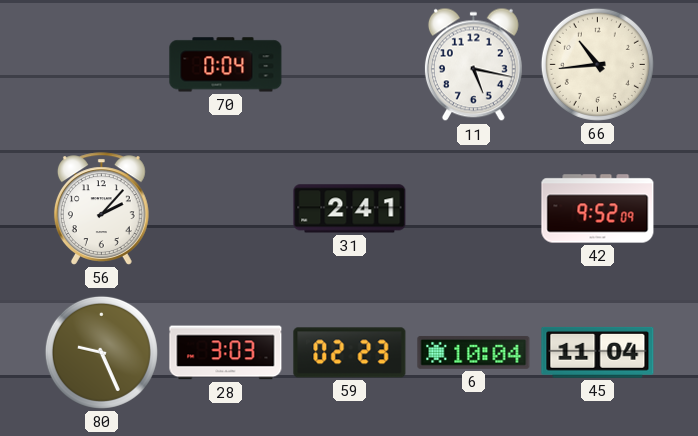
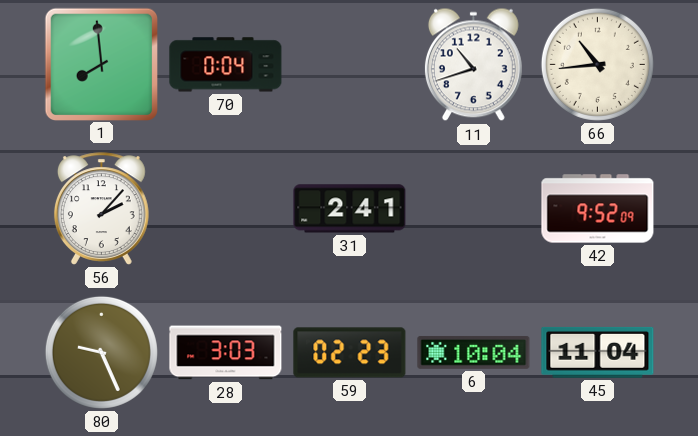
1: none -> 7:59 (101, 64)
11: 5:17 -> 10:42 (473, 65)
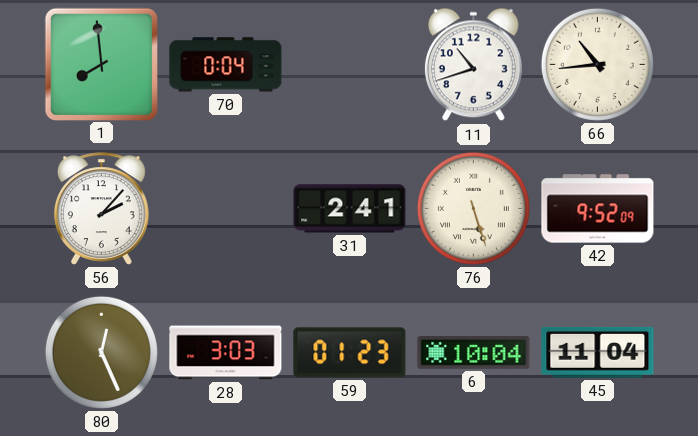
76: none -> 5:27 (473, 208)
80: 9:26 -> 12:26 (101, 352)
59: 02:23 -> 01:23 (350, 353)
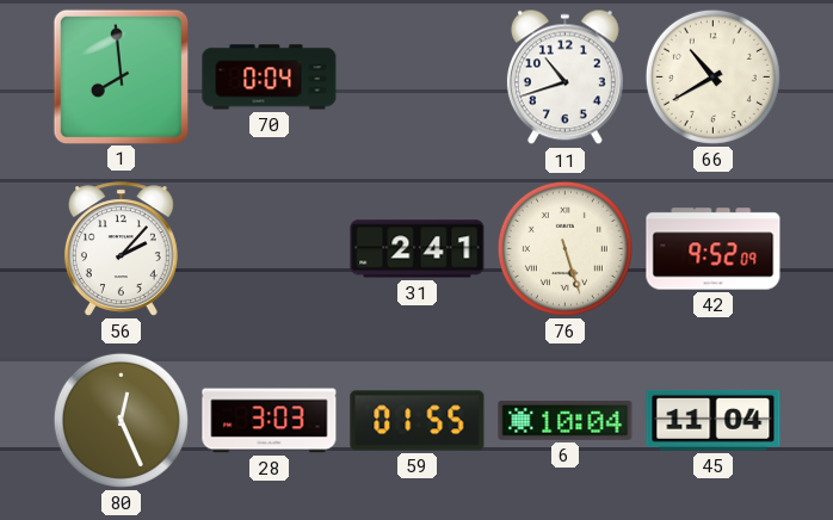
66: 10:44 -> 10:40 (712, 76)
59: 01:23 -> 01:55 (418, 421)
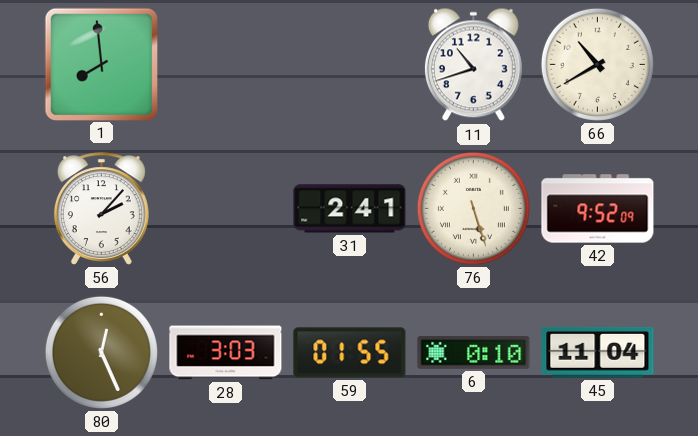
70: 0:04 -> none (270, 78)
6: 10:04 -> 0:10 (474, 352)
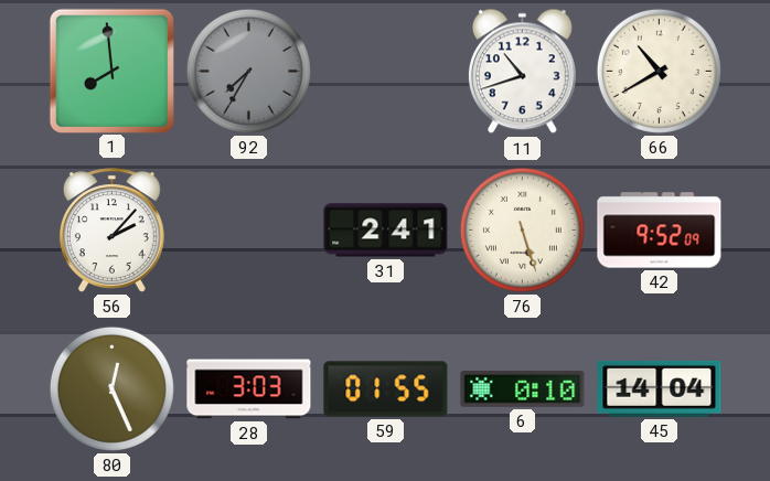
92: none -> 7:35 (248, 71)
45: 11:04 -> 14:04 (660, 388)
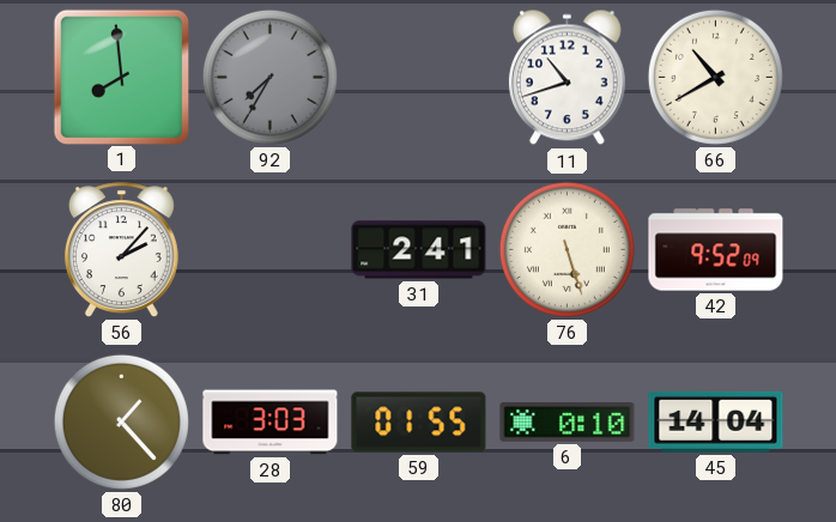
80: 12:26 -> 1:23 (121, 421)
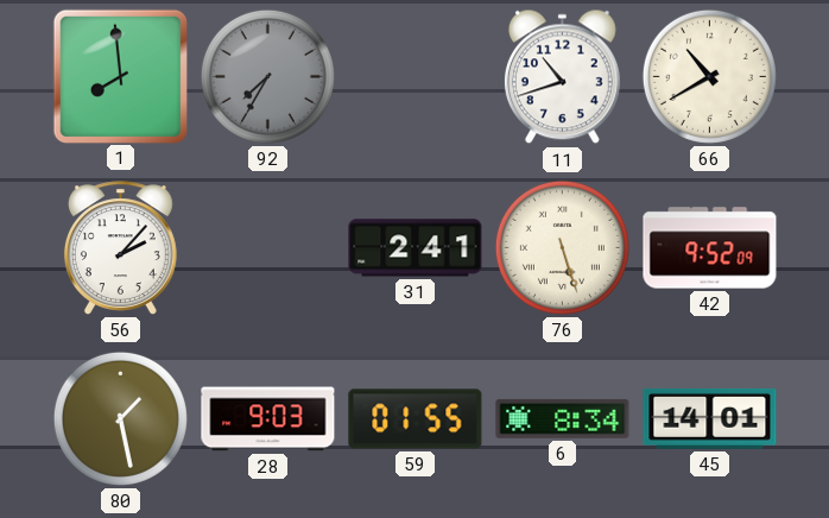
80: 1:23 -> 1:28 (120, 418)
28: 3:03 -> 9:03 (268, 419)
6: 0:10 -> 8:34 (563, 418)
45: 14:04 -> 14:01 (710, 418)
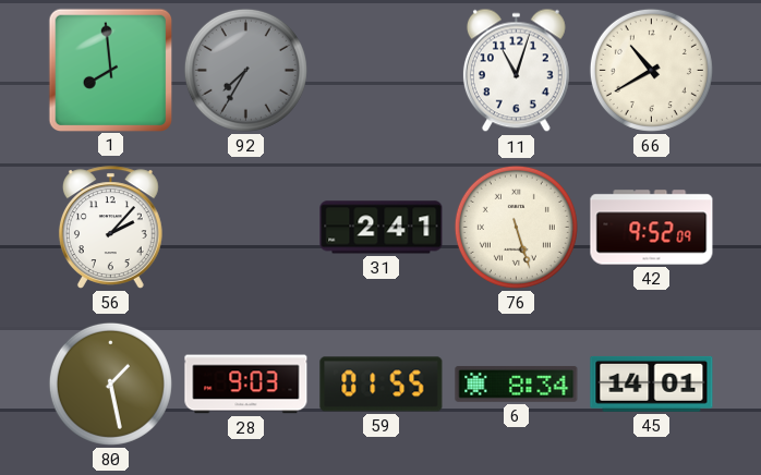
11: 10:42 -> 11:03 (516, 71)
